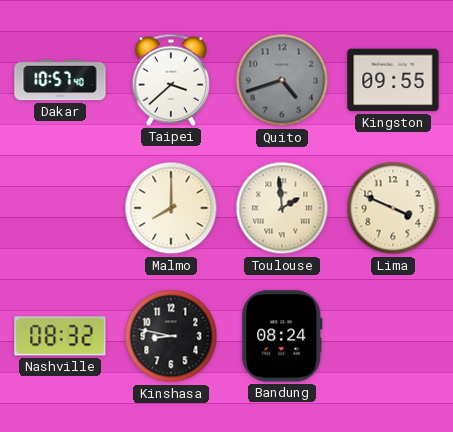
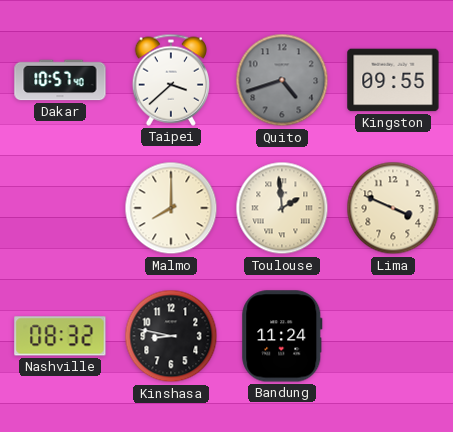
Bandung: 08:24 -> 11:24 (282, 336)
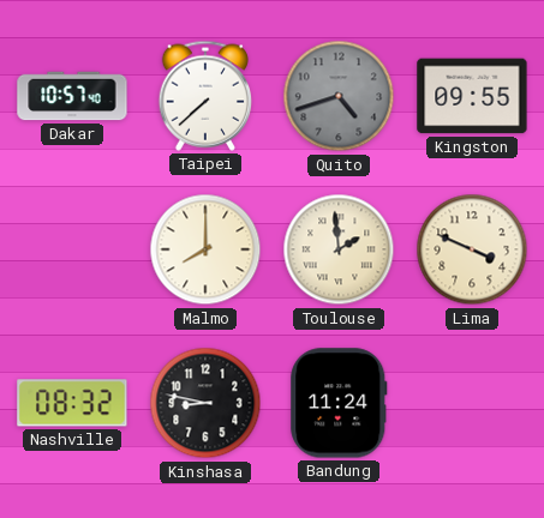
Taipei: 3:38 -> 7:38 (204, 96)
